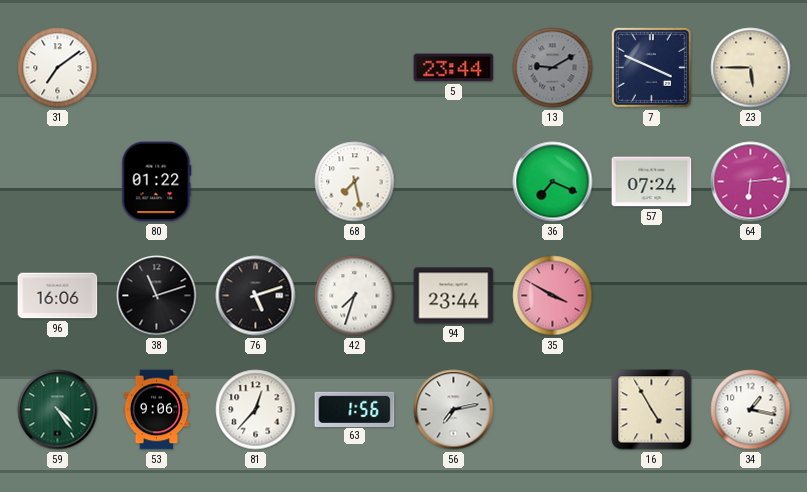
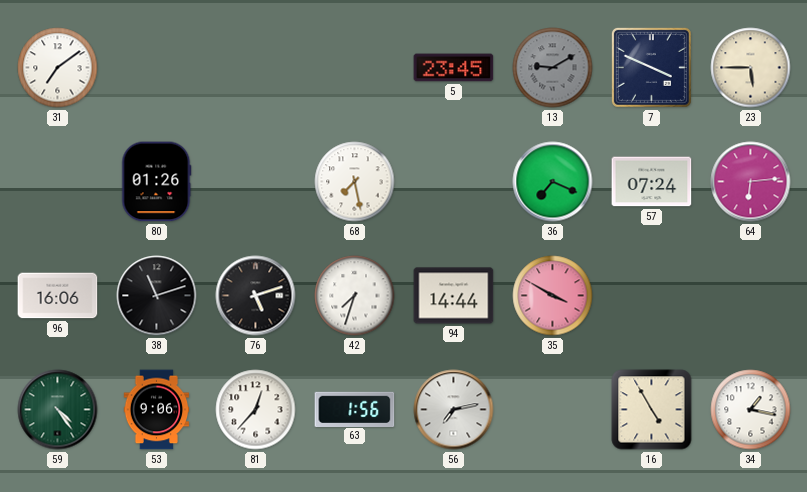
5: 23:44 -> 23:45 (454, 68)
80: 01:22 -> 01:26 (157, 182)
94: 23:44 -> 14:44 (454, 296)
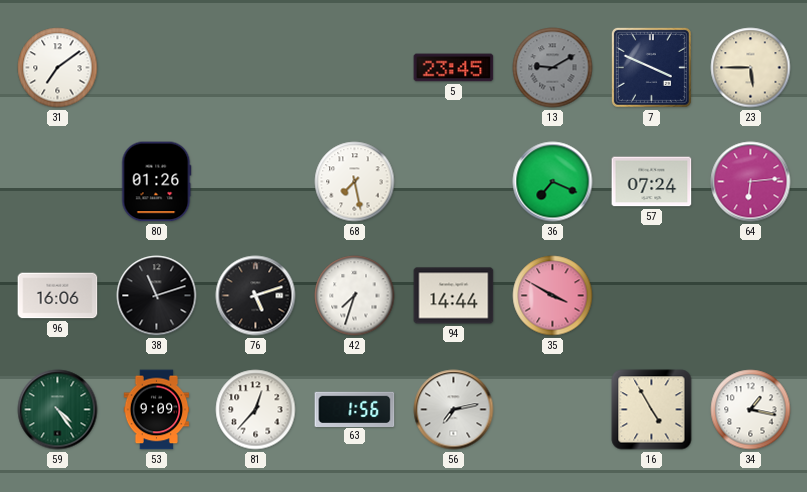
53: 9:06 -> 9:09 (157, 410)
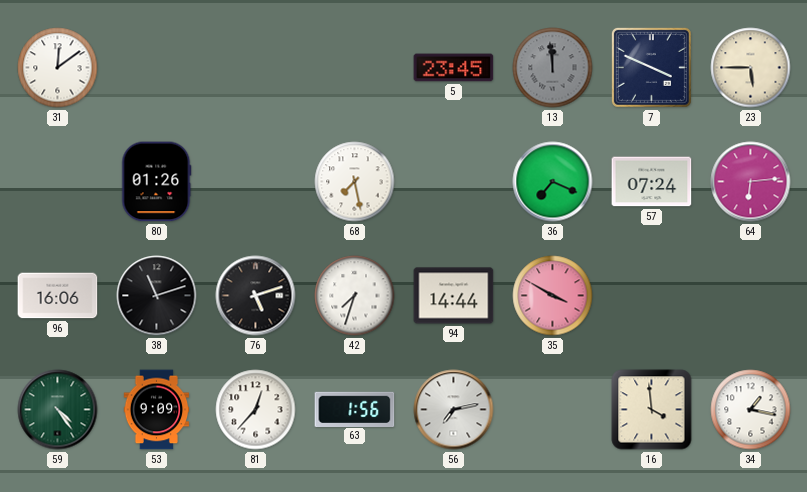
31: 7:09 -> 12:09 (58, 68)
13: 9:10 -> 11:59 (553, 68)
16: 4:55 -> 3:59 (652, 410)
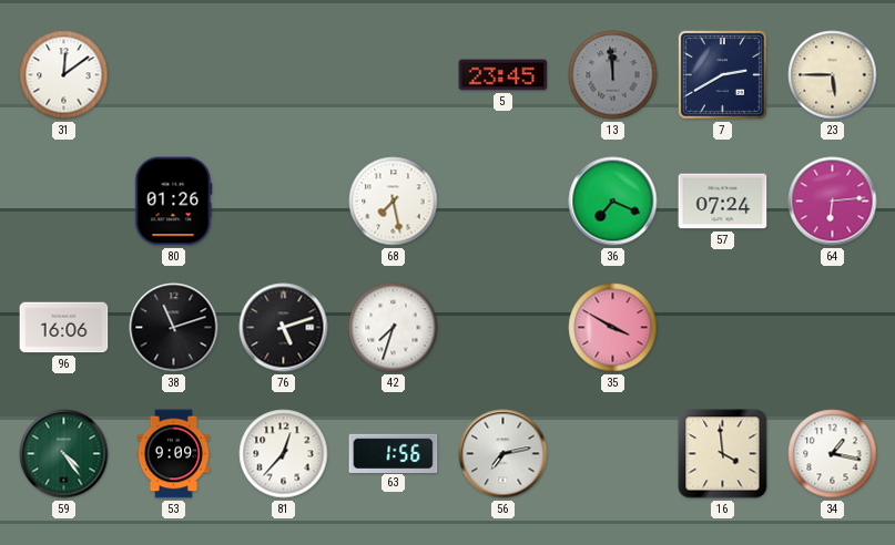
7: 3:49 -> 2:40 (722, 74)
94: 14:44 -> none (454, 296)
